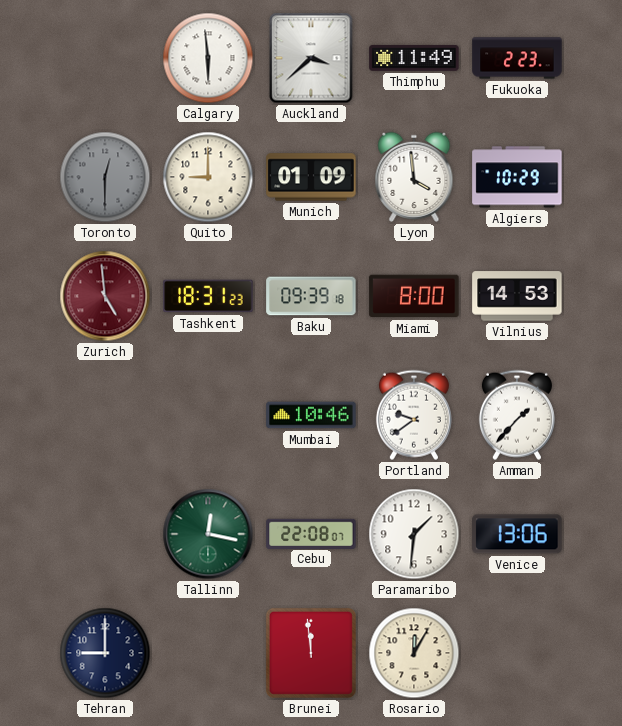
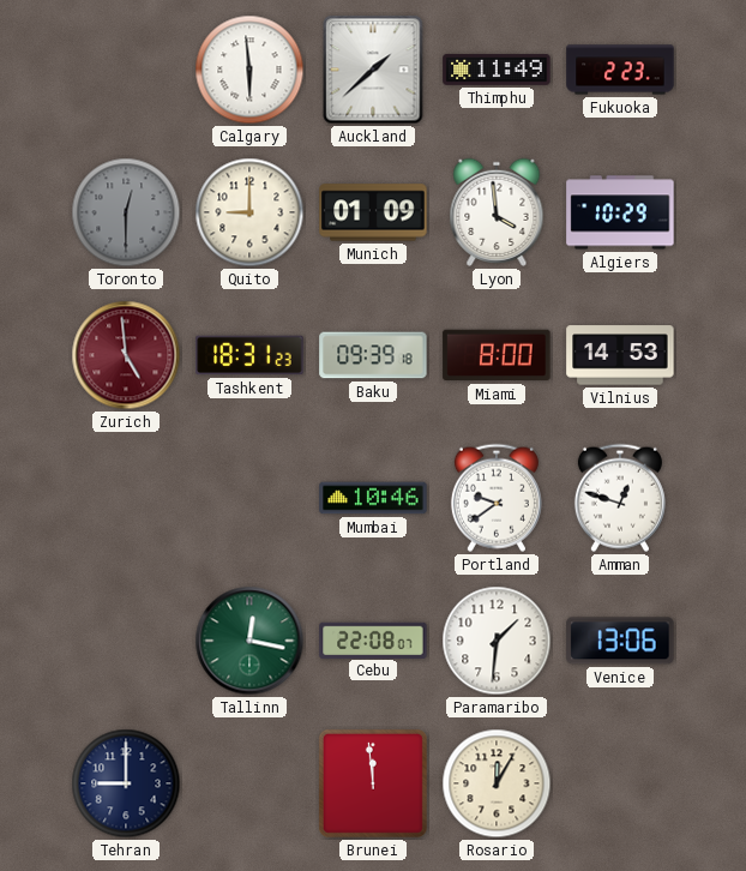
Auckland: 3:38 -> 1:38 (373, 70)
Amman: 1:37 -> 12:48 (620, 498)
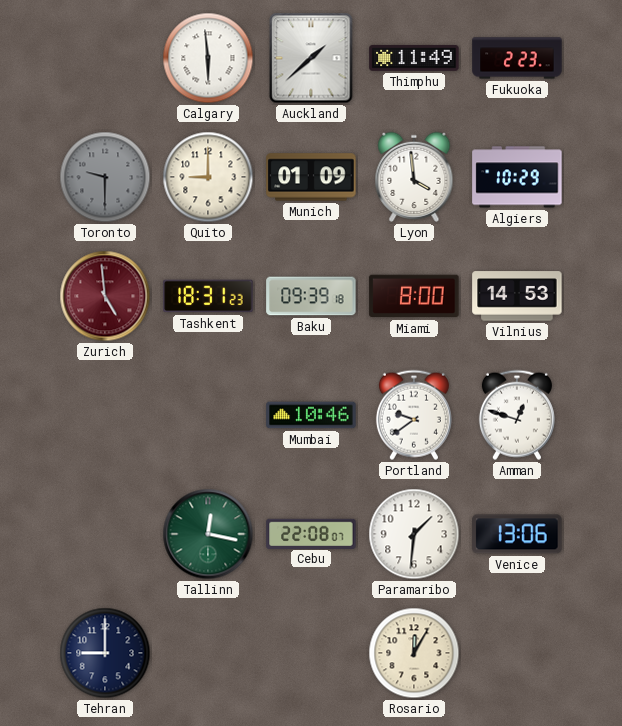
Toronto: 12:30 -> 9:30 (105, 177)
Brunei: 11:59 -> none (373, 783)
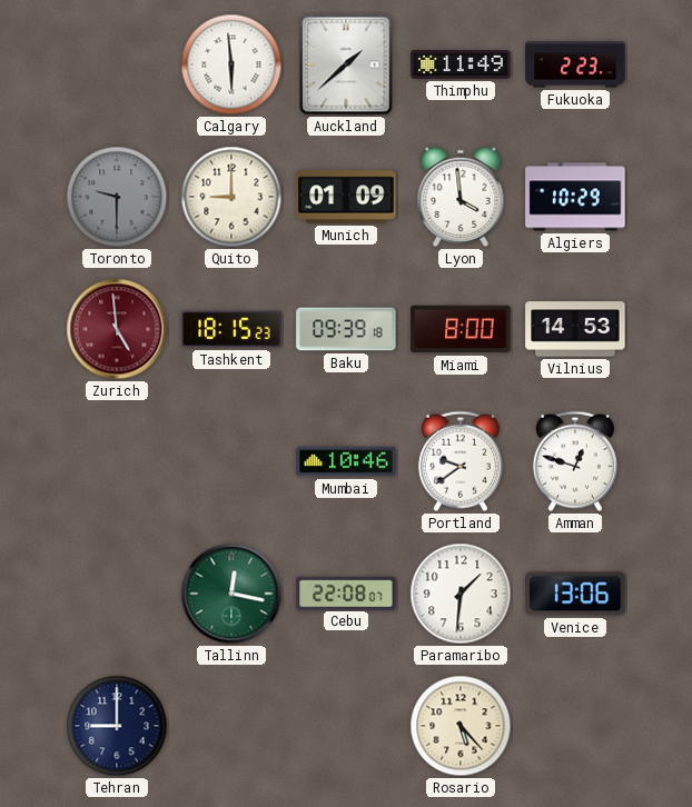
Tashkent: 18:31 -> 18:15 (231, 329)
Rosario: 12:05 -> 5:23 (461, 726)
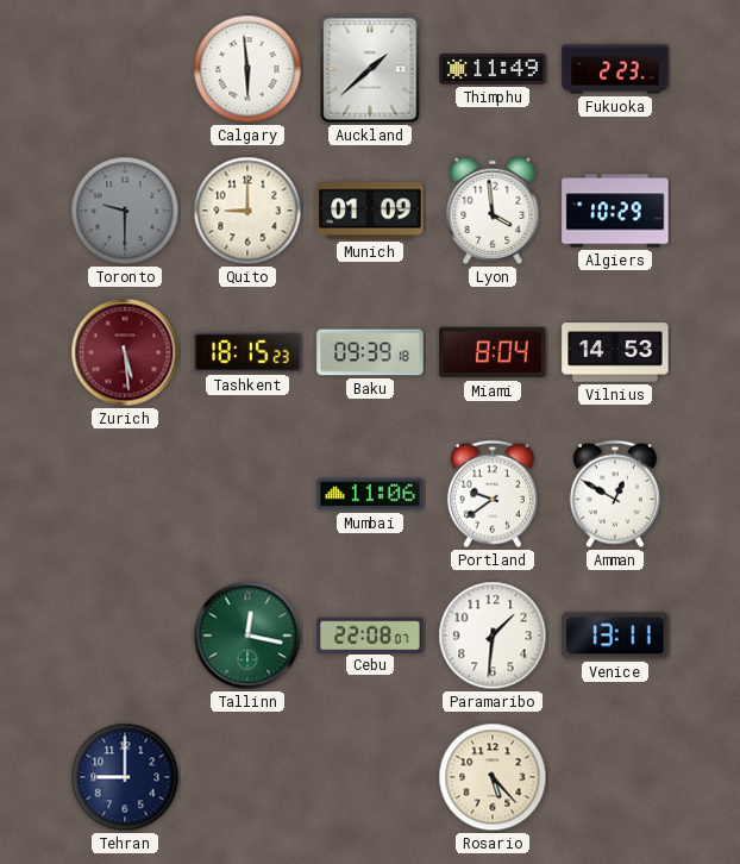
Zurich: 4:59 -> 5:29 (125, 352)
Miami: 8:00 -> 8:04 (493, 352)
Mumbai: 10:46 -> 11:06 (370, 494)
Amman: 12:48 -> 12:50 (615, 494)
Venice: 13:06 -> 13:11 (615, 636)
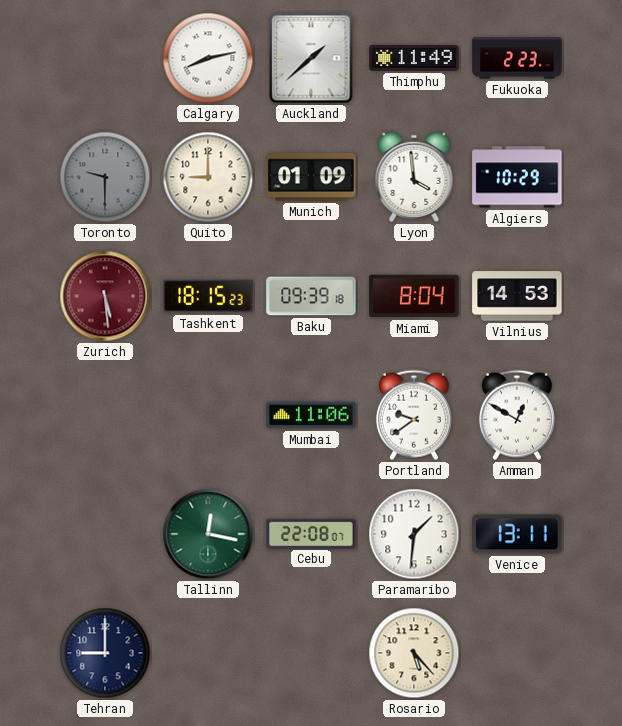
Calgary: 5:59 -> 8:13 (208, 58)
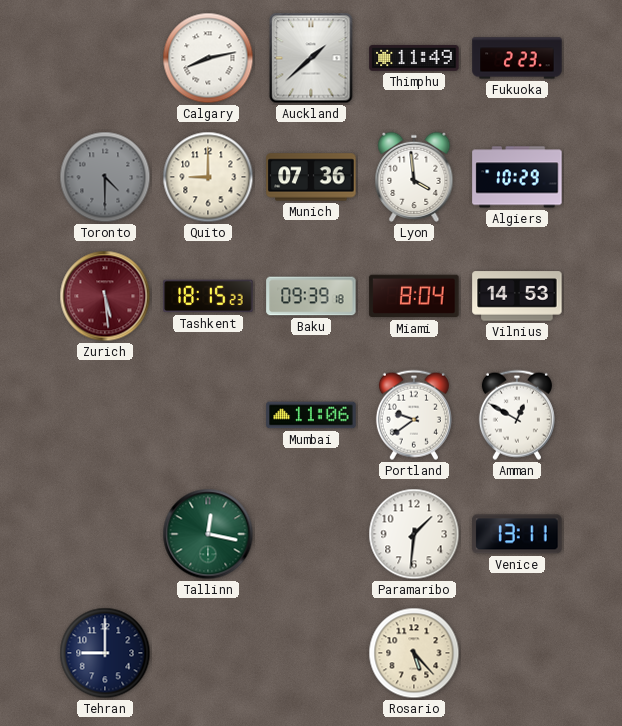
Toronto: 9:30 -> 4:30 (105, 177)
Munich: 01:09 -> 07:36 (311, 177)
Cebu: 22:08 -> none (311, 533)
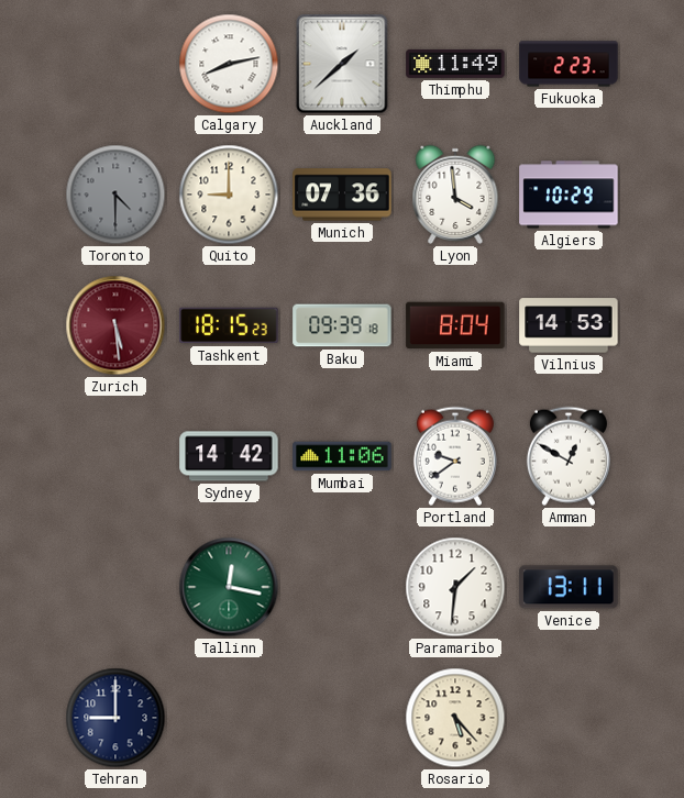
Sydney: none -> 14:42 (229, 456)
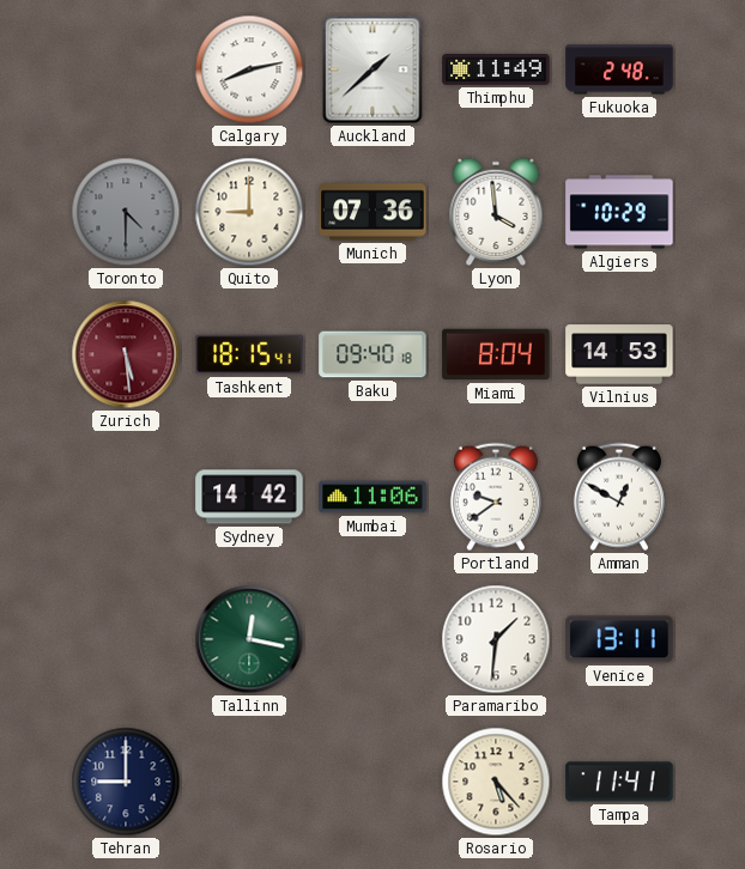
Fukuoka: 2:23 -> 2:48 (619, 69)
Tashkent: 18:15:23 -> 18:15:41 (249, 354)
Baku: 09:39 -> 09:40 (372, 354)
Tampa: none -> 11:41 (619, 782)
